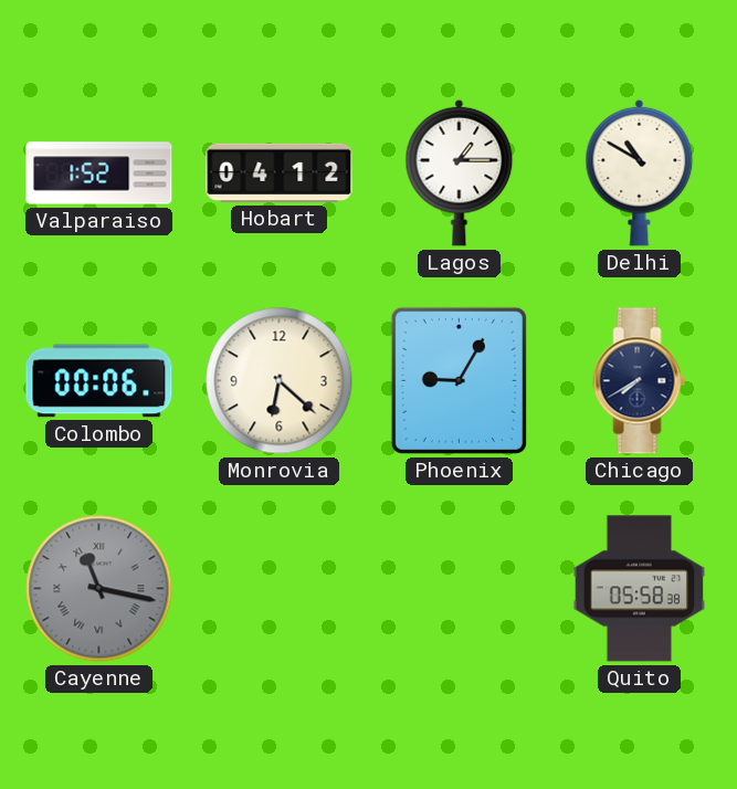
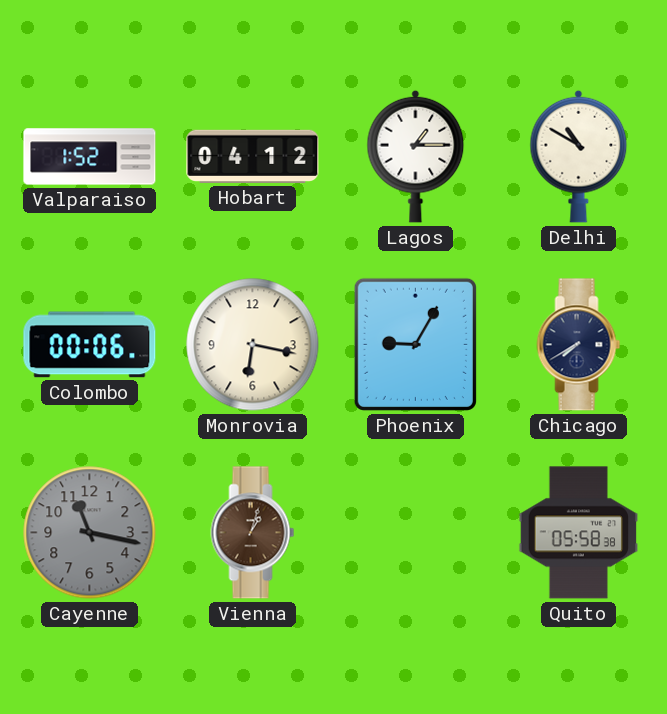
Monrovia: 6:22 -> 6:17 (253, 345)
Cayenne numerals: Roman -> Arabic (90, 533)
Vienna: none -> 1:03 (253, 533)
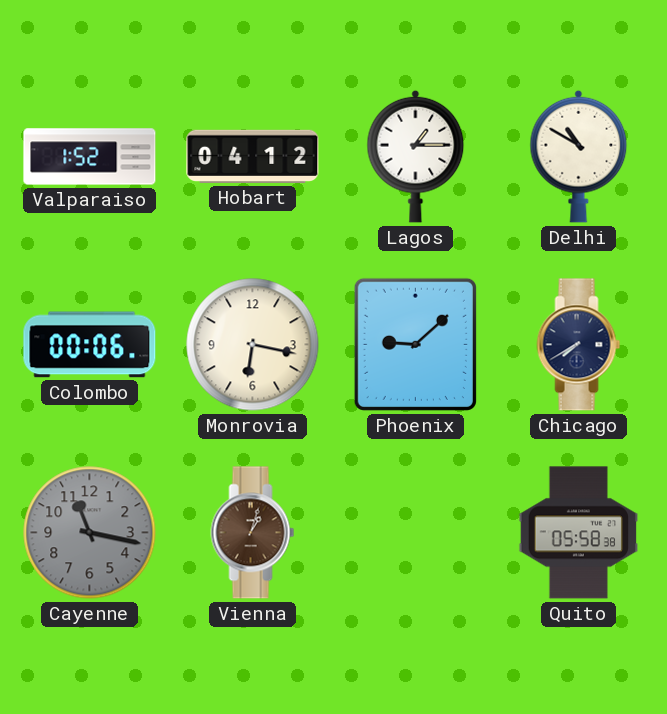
Phoenix: 9:05 -> 9:08 (415, 344)
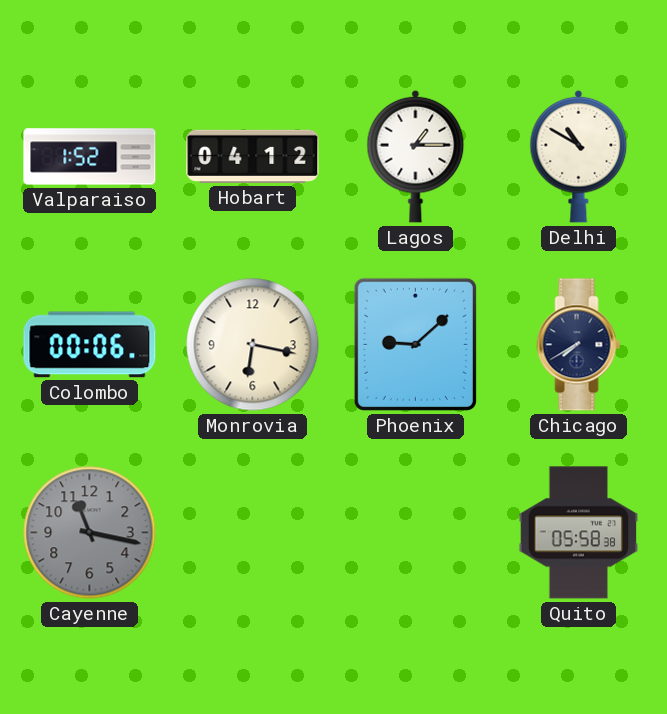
Vienna: 1:03 -> none (253, 533)
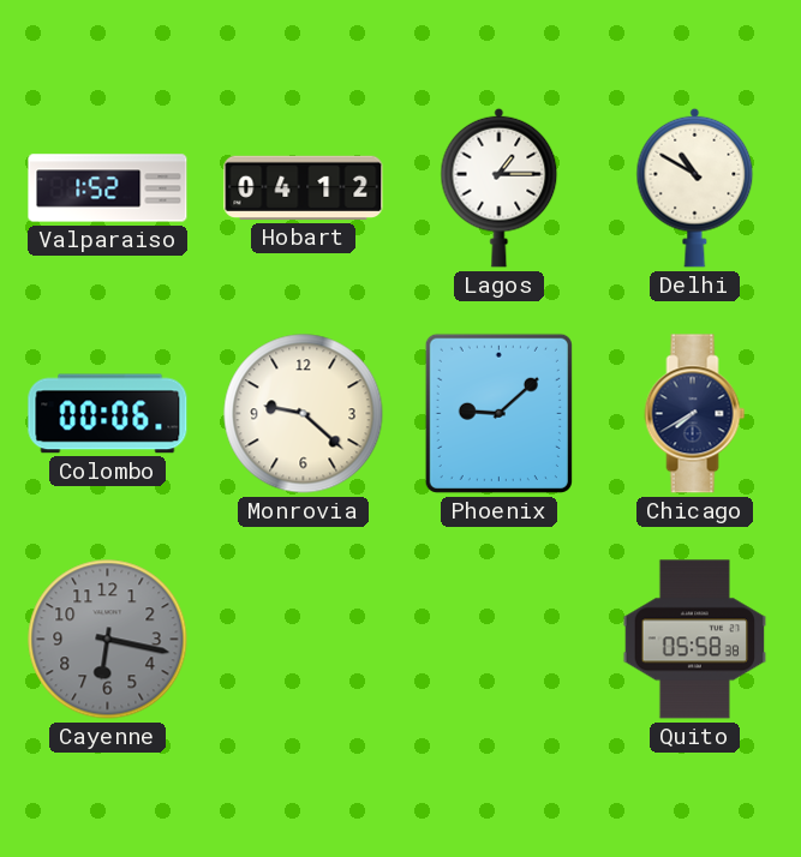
Monrovia: 6:17 -> 9:22 (304, 414)
Cayenne: 11:17 -> 6:17 (108, 640)
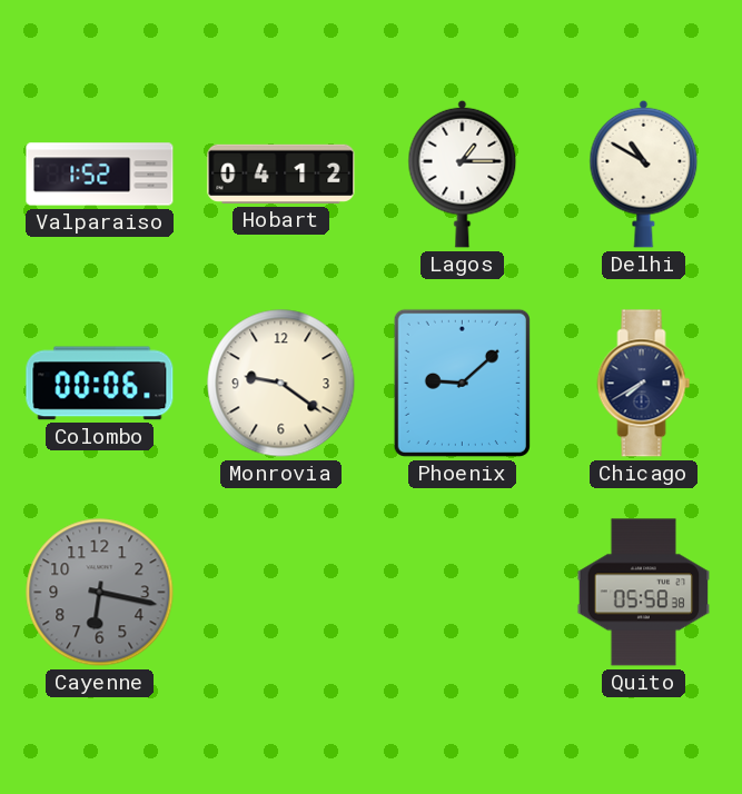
Monrovia: 9:22 -> 9:21 (281, 384)
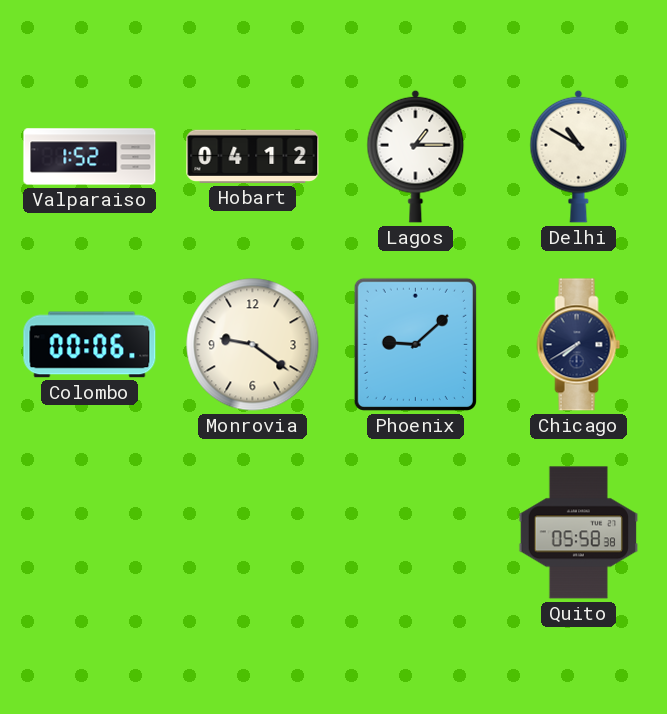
Cayenne: 6:17 -> none (100, 593)
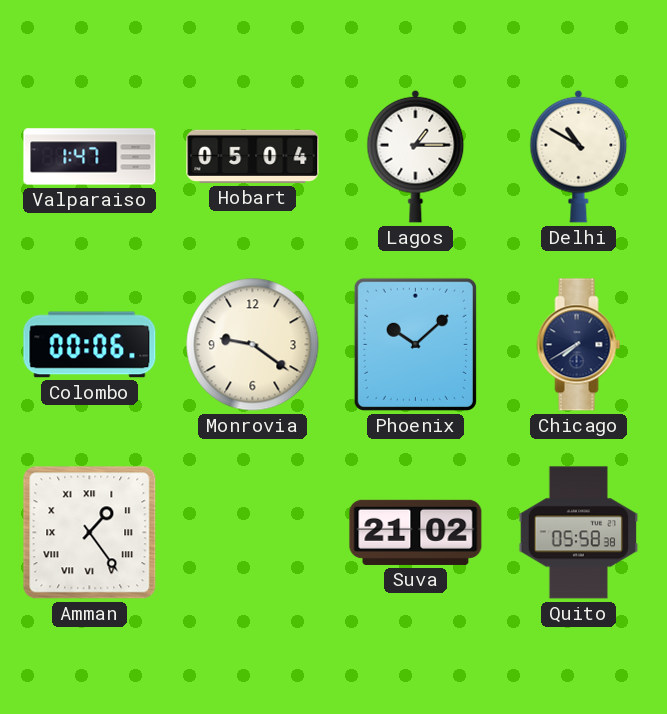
Valparaiso: 1:52 -> 1:47 (90, 157)
Hobart: 04:12 -> 05:04 (253, 156)
Phoenix: 9:08 -> 10:08 (415, 344)
Amman: none -> 1:24 (90, 533)
Suva: none -> 21:02 (416, 532)
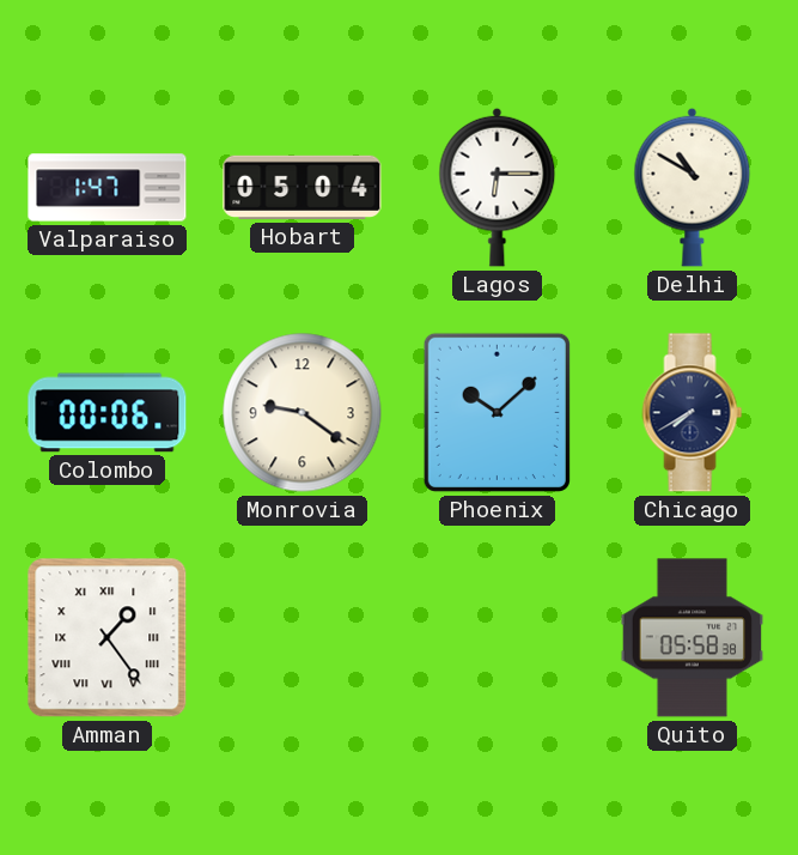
Lagos: 1:15 -> 6:15 (498, 187)
Suva: 21:02 -> none (416, 532)
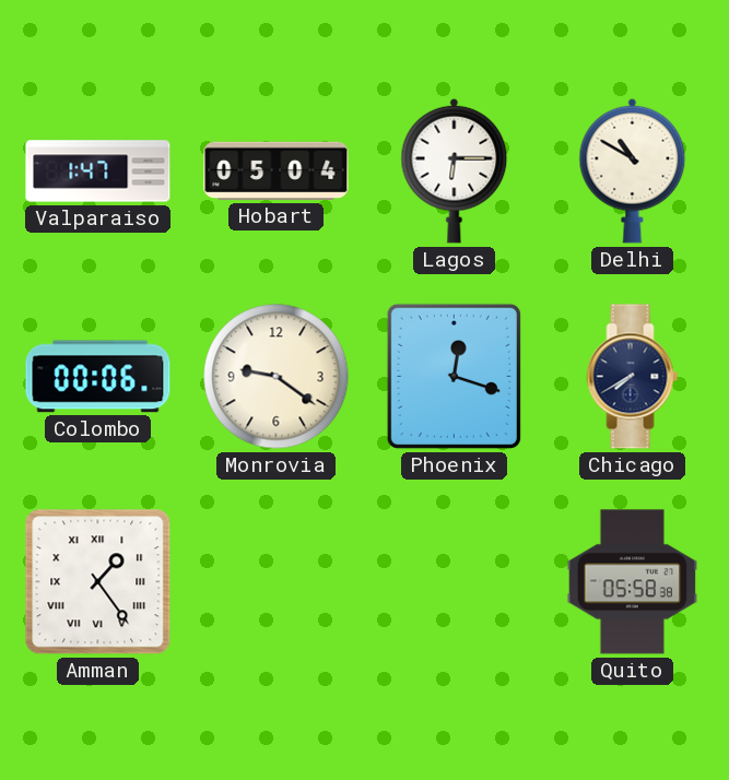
Phoenix: 10:08 -> 12:18 (454, 376)
